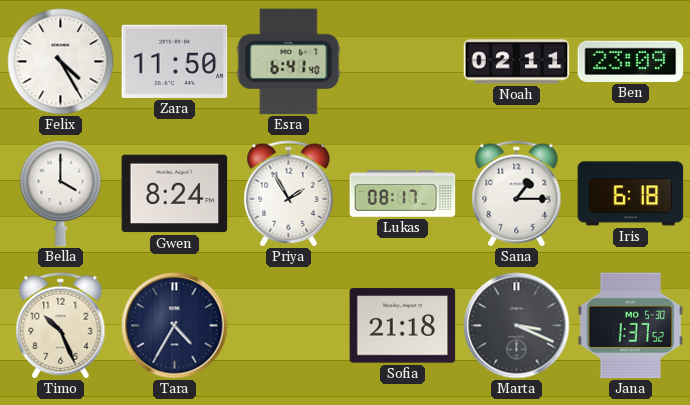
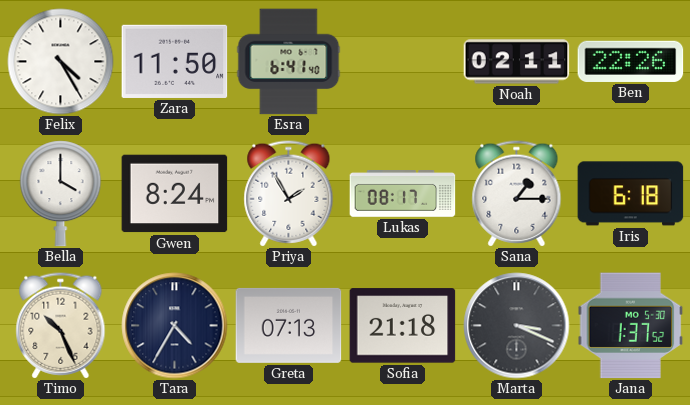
Ben: 23:09 -> 22:26 (631, 61)
Greta: none -> 07:13 (289, 325)
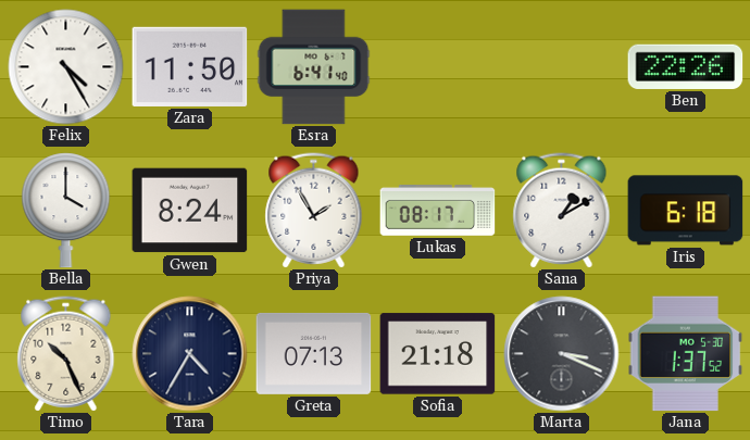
Noah: 02:11 -> none (517, 62)
Sana: 1:15 -> 1:10 (562, 211)
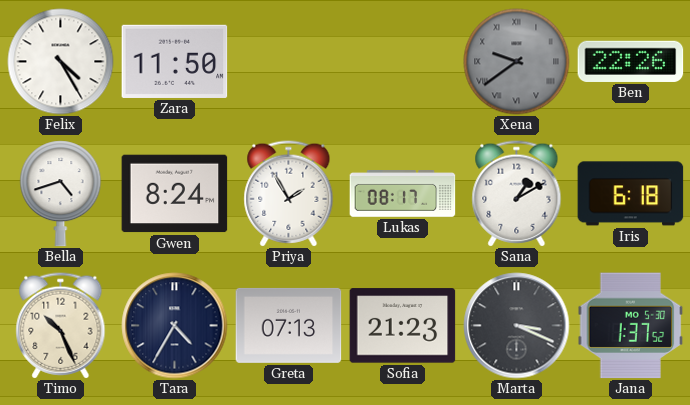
Esra: 6:41 -> none (314, 67)
Xena: none -> 9:39 (517, 62)
Bella: 4:00 -> 4:42 (61, 194)
Sofia: 21:18 -> 21:23 (403, 326)
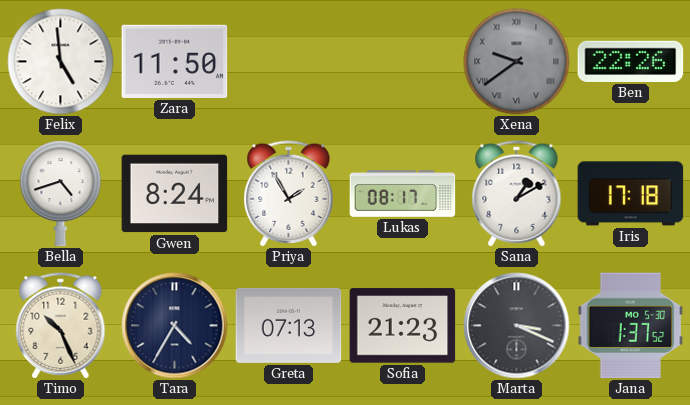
Felix: 4:25 -> 4:59 (61, 62)
Iris: 6:18 -> 17:18 (631, 194)
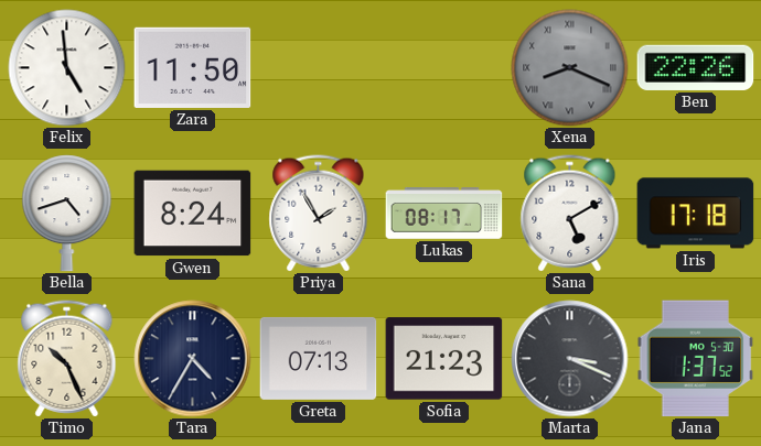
Xena: 9:39 -> 8:19 (570, 68)
Sana: 1:10 -> 5:10 (570, 214)
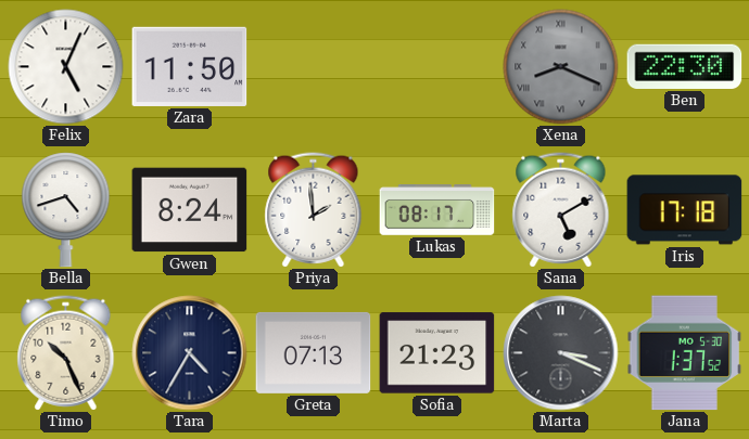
Felix: 4:59 -> 5:04 (66, 67)
Ben: 22:26 -> 22:30 (685, 66)
Priya: 1:55 -> 1:59 (314, 210)
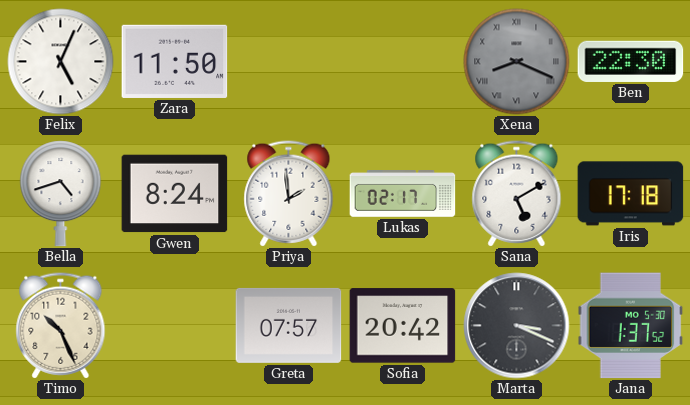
Lukas: 08:17 -> 02:17 (403, 194)
Tara: 4:35 -> none (190, 353)
Greta: 07:13 -> 07:57 (289, 325)
Sofia: 21:23 -> 20:42 (403, 326)
